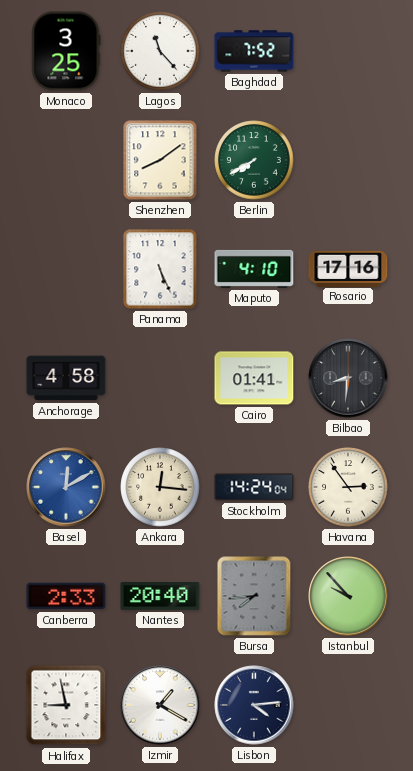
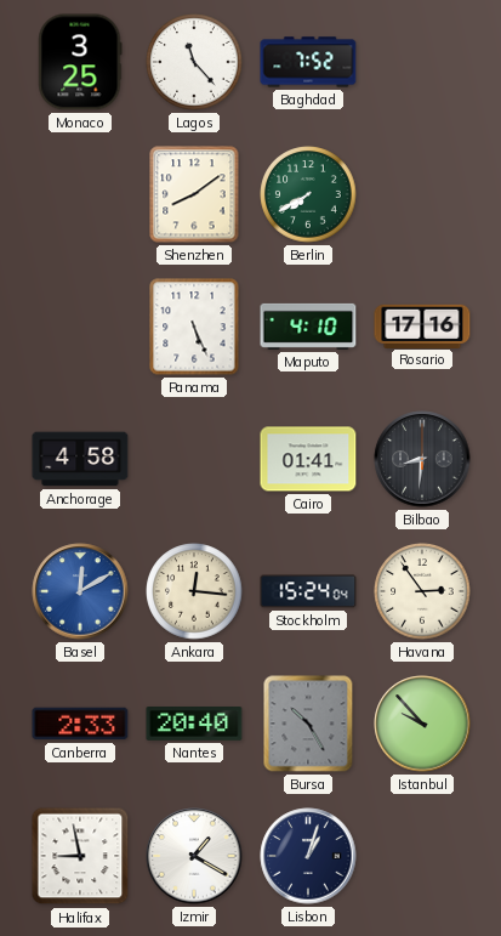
Stockholm: 14:24 -> 15:24 (308, 591)
Bursa: 7:44 -> 10:25 (308, 724)
Lisbon: 4:14 -> 1:03 (308, 856)
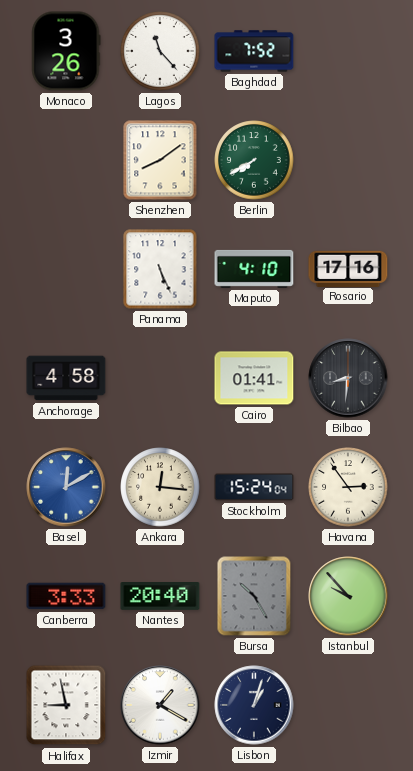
Monaco: 3:25 -> 3:26 (66, 51)
Canberra: 2:33 -> 3:33 (66, 596)
